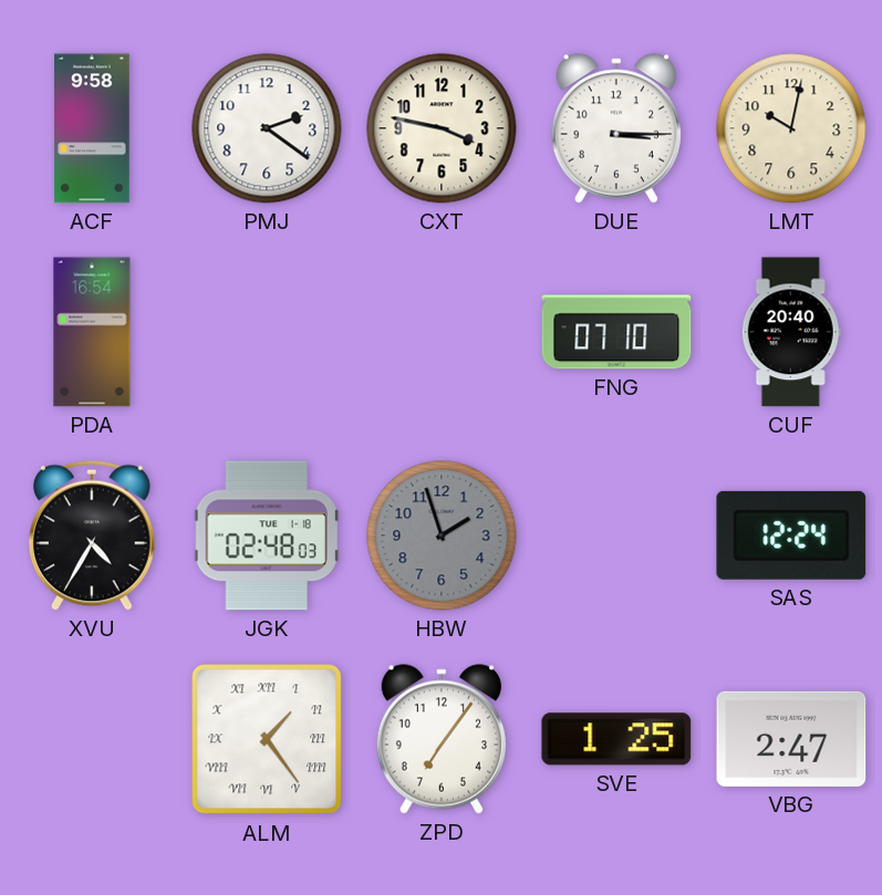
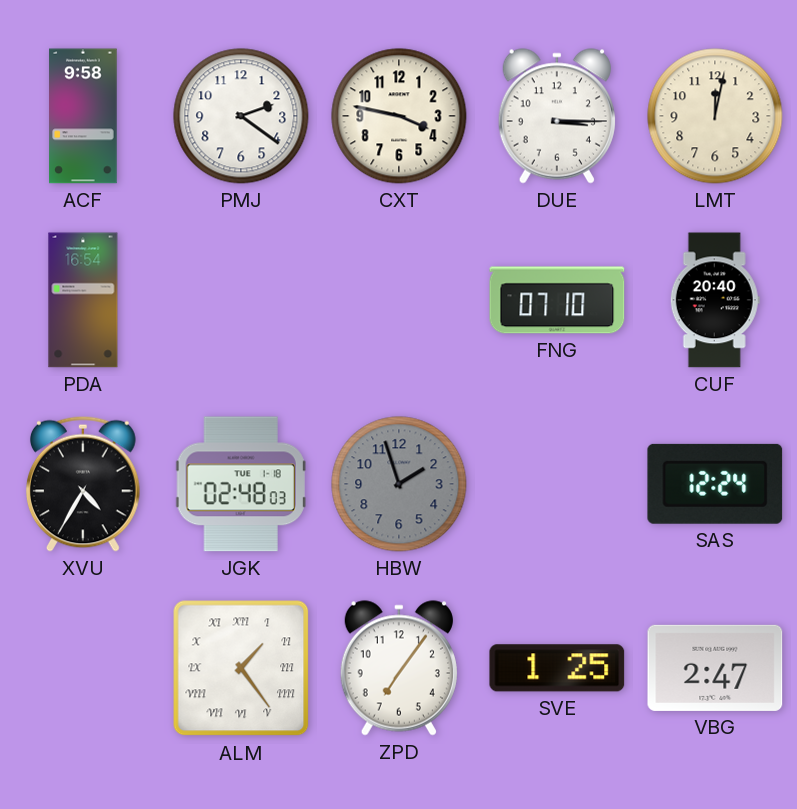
LMT: 10:02 -> 12:02 (715, 116)
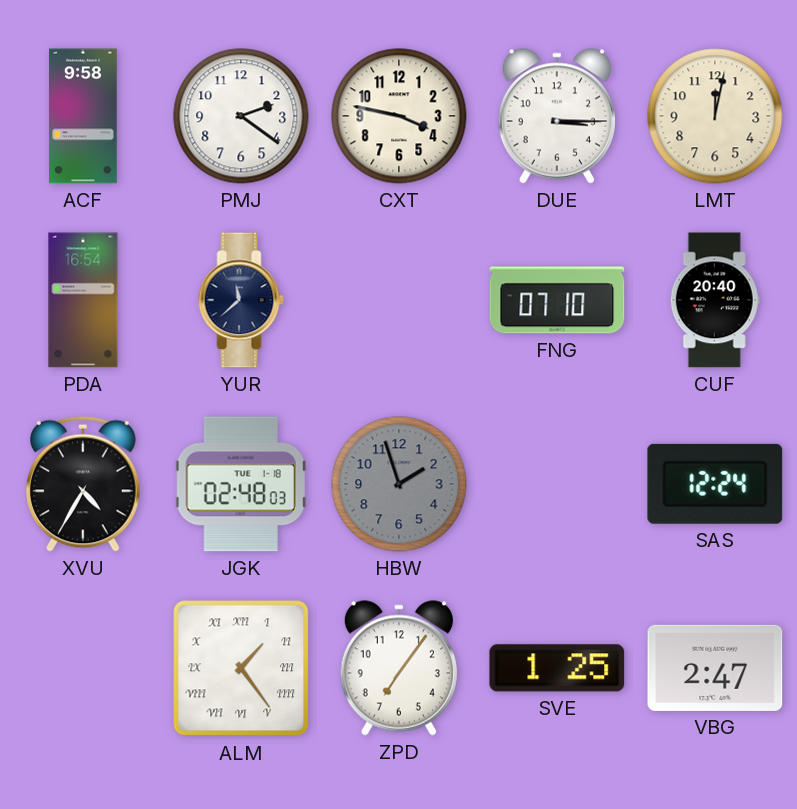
YUR: none -> 11:38 (241, 300)
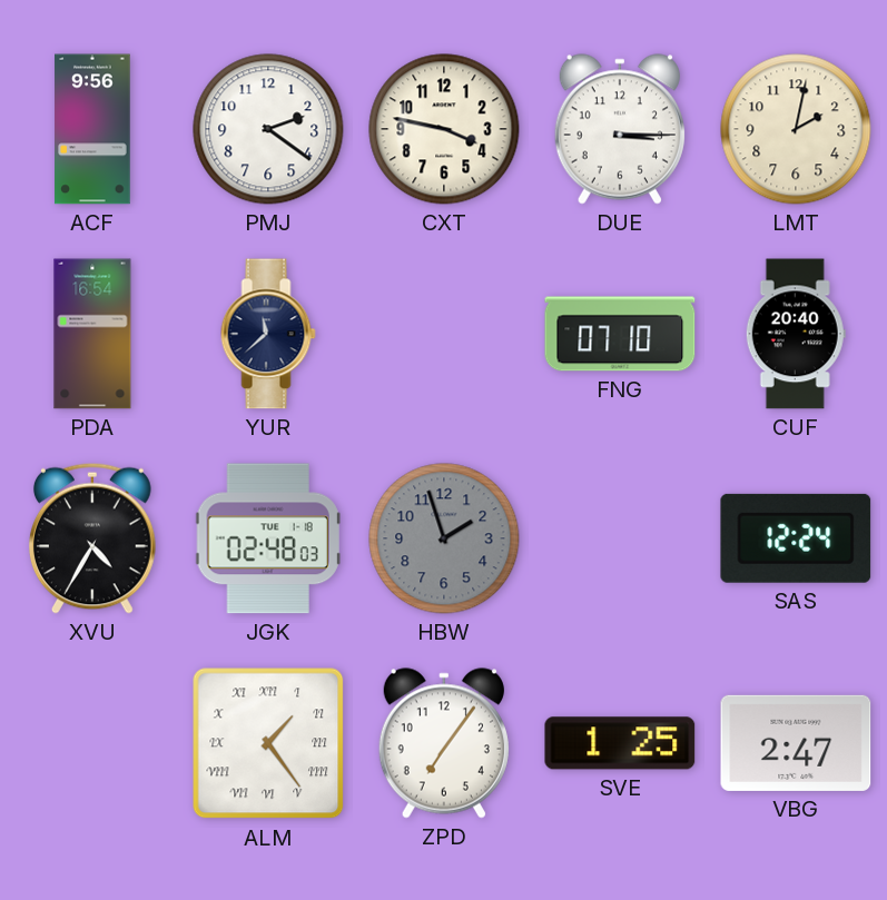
ACF: 9:58 -> 9:56 (92, 129)
LMT: 12:02 -> 2:02 (796, 129)
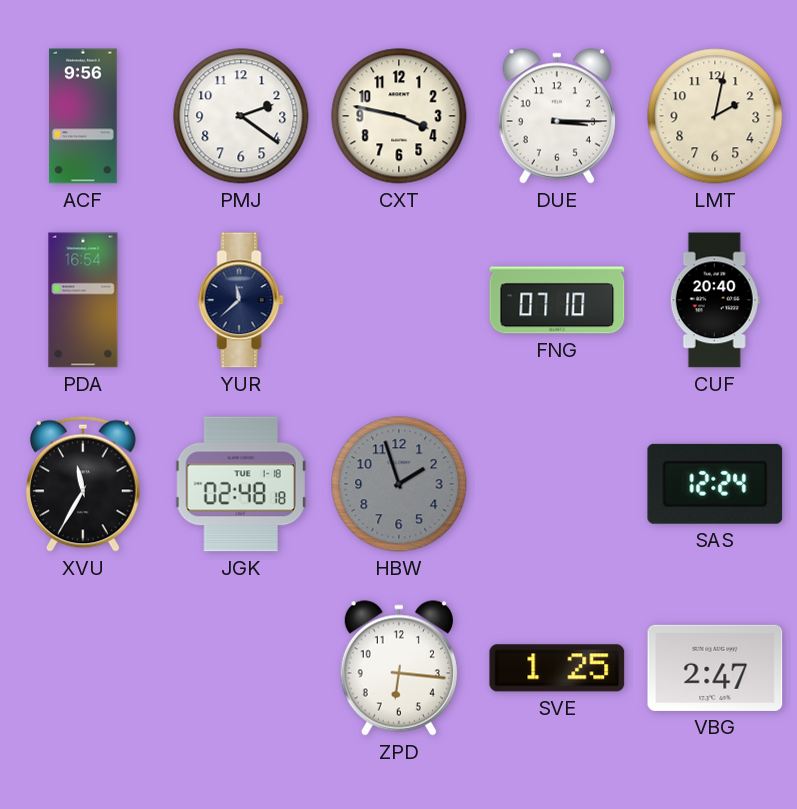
XVU: 4:35 -> 11:35 (83, 484)
JGK: 02:48:03 -> 02:48:18 (241, 484)
ALM: 1:24 -> none (268, 743)
ZPD: 7:06 -> 6:16 (399, 668)
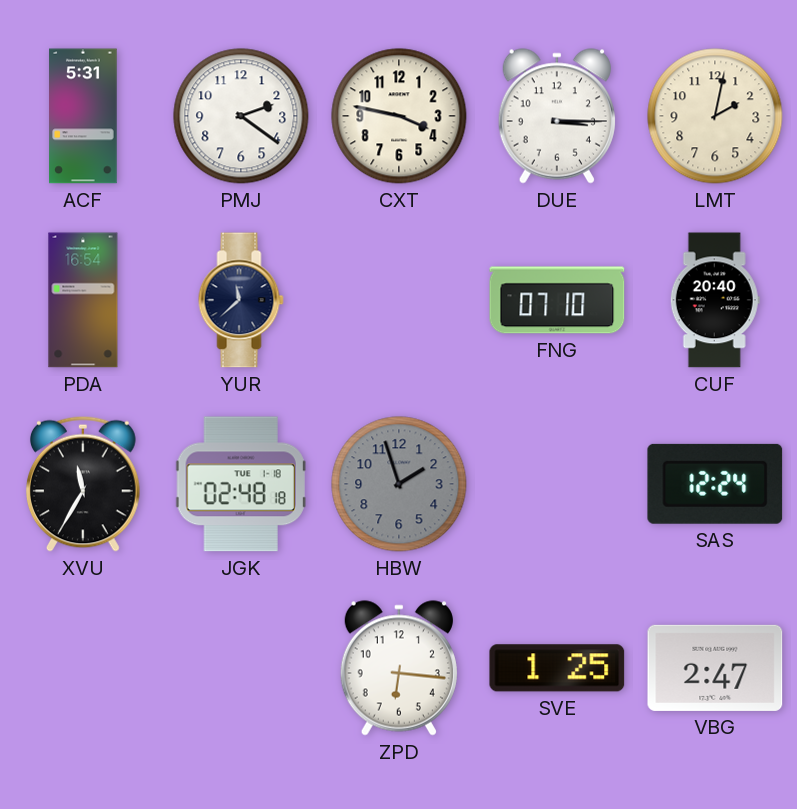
ACF: 9:56 -> 5:31 (83, 116)
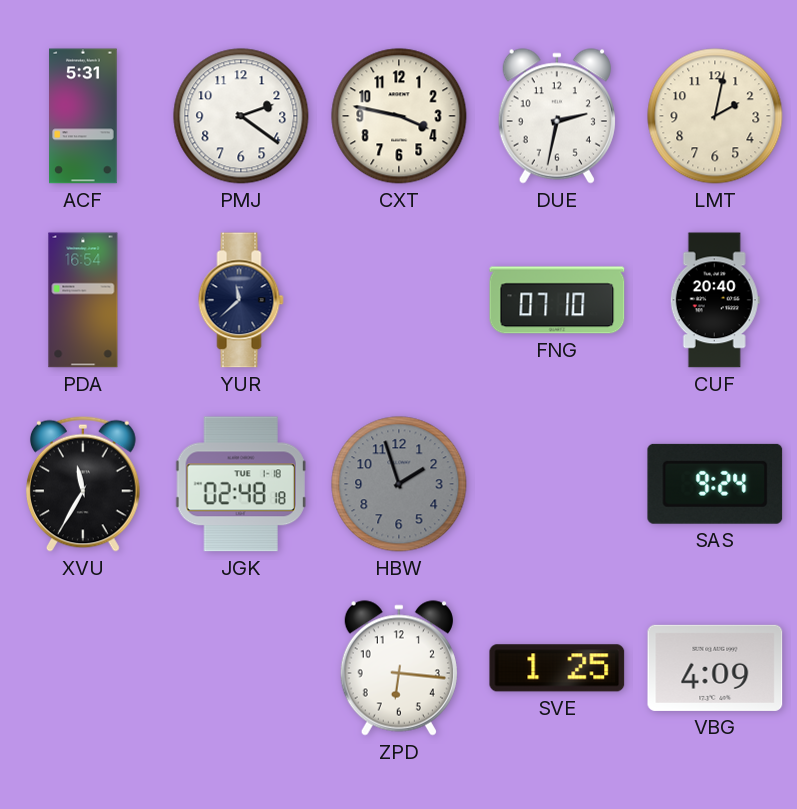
DUE: 3:15 -> 2:32 (557, 116)
SAS: 12:24 -> 9:24 (715, 484)
VBG: 2:47 -> 4:09 (715, 668)
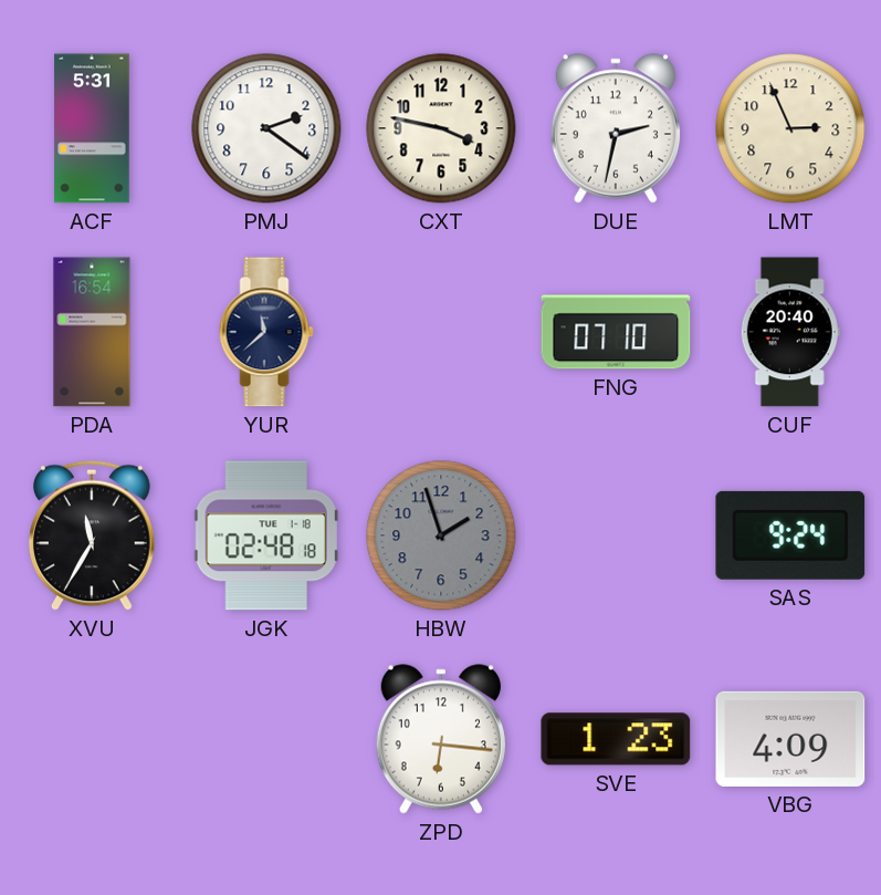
LMT: 2:02 -> 2:56 (790, 128)
SVE: 1:25 -> 1:23 (616, 739)
